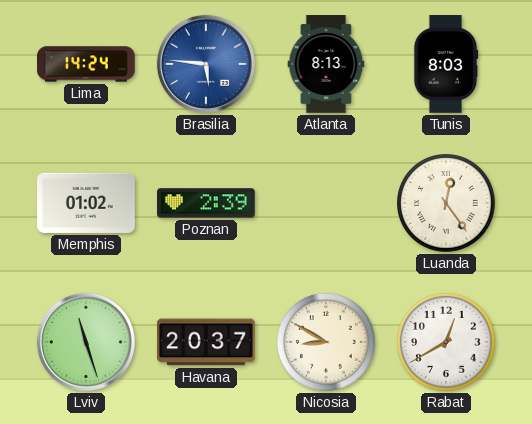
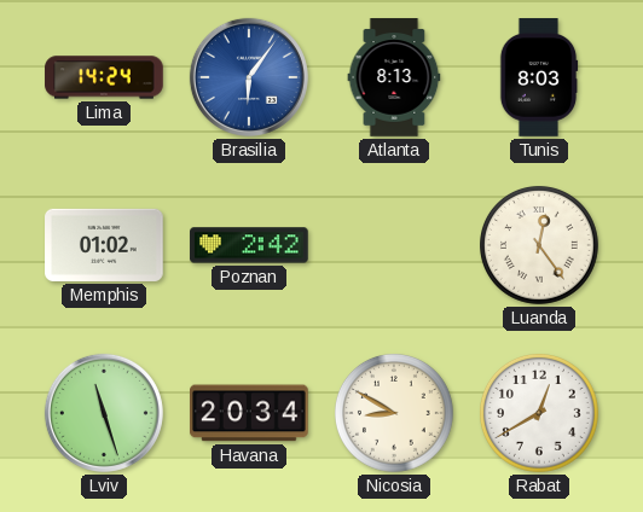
Brasilia: 5:46 -> 6:06 (249, 77)
Poznan: 2:39 -> 2:42 (249, 245)
Havana: 20:37 -> 20:34 (250, 413)
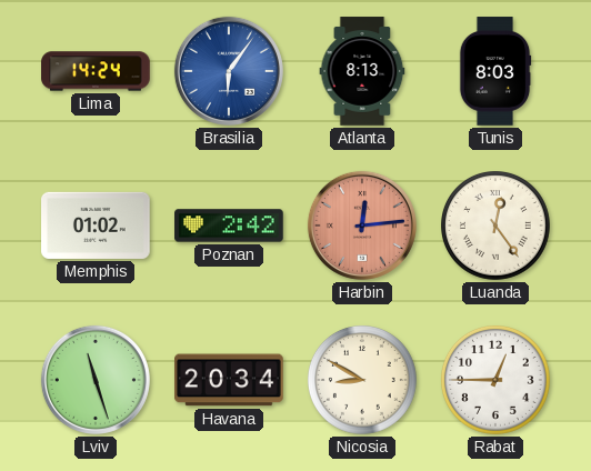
Harbin: none -> 12:14 (362, 226)
Rabat: 12:40 -> 12:45 (497, 381)
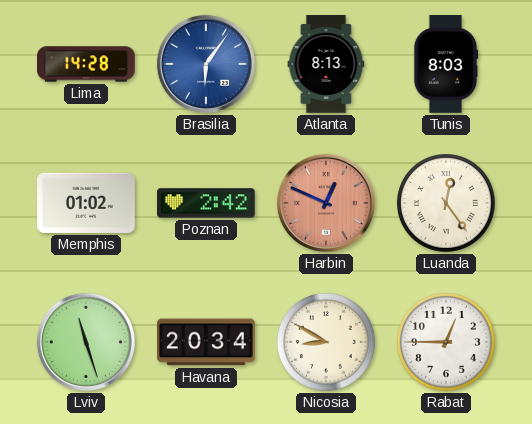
Lima: 14:24 -> 14:28 (86, 64)
Harbin: 12:14 -> 12:49 (326, 203)
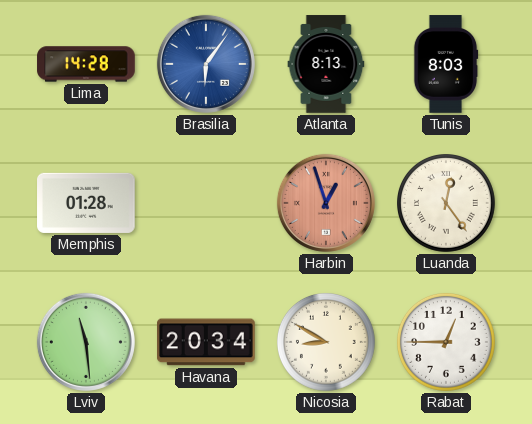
Memphis: 01:02 -> 01:28 (86, 203)
Poznan: 2:42 -> none (206, 203)
Harbin: 12:49 -> 12:57 (326, 203)
Lviv: 11:27 -> 11:29 (86, 342)
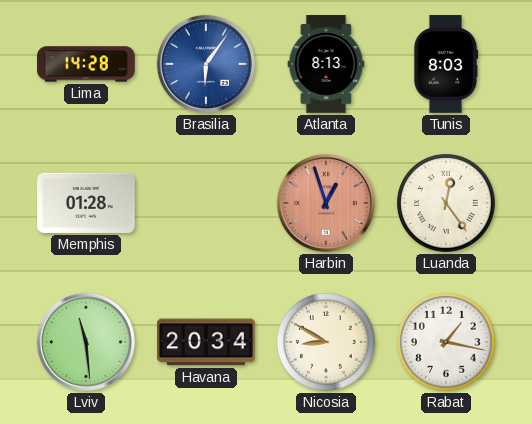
Rabat: 12:45 -> 1:17 (447, 343)
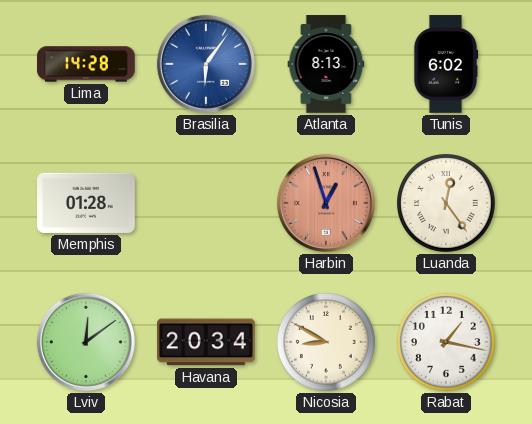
Tunis: 8:03 -> 6:02 (446, 64)
Lviv: 11:29 -> 12:09 (86, 342)
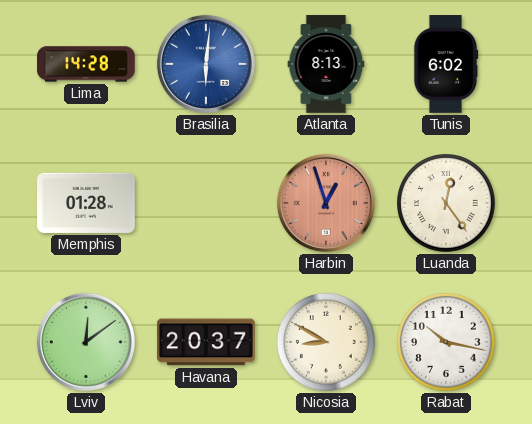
Brasilia: 6:06 -> 6:01 (206, 64)
Havana: 20:34 -> 20:37 (207, 342)
Rabat: 1:17 -> 10:17 (447, 343)
